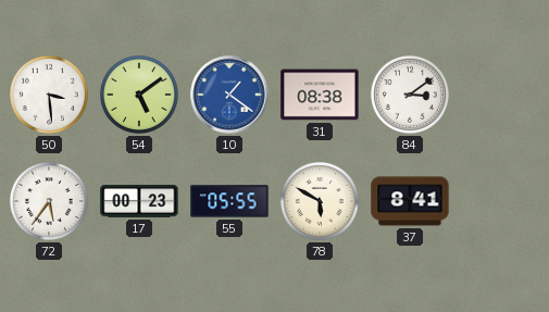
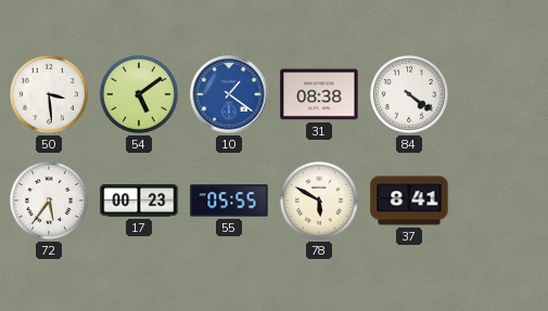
84: 3:09 -> 4:21 (409, 94)
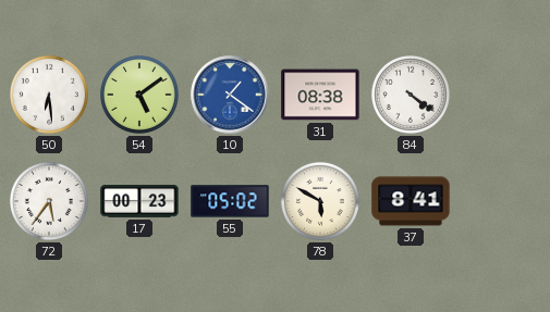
50: 3:29 -> 6:29 (49, 95)
55: 05:55 -> 05:02 (230, 201)
